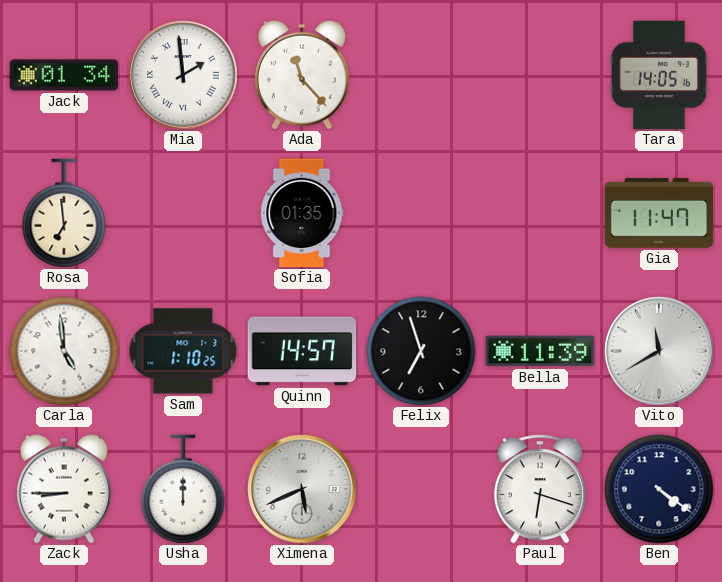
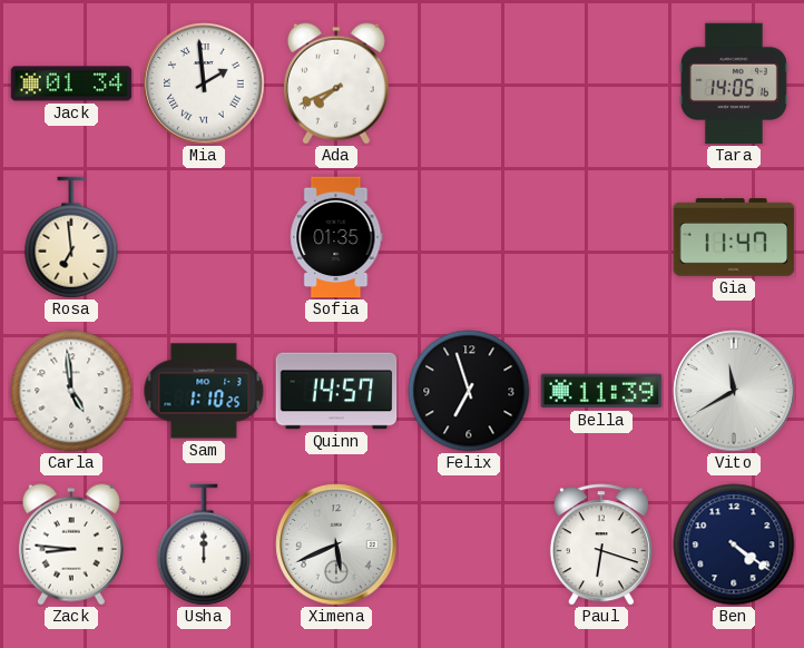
Ada: 11:23 -> 7:41 (336, 84)
Zack: 8:45 -> 8:46 (71, 544)
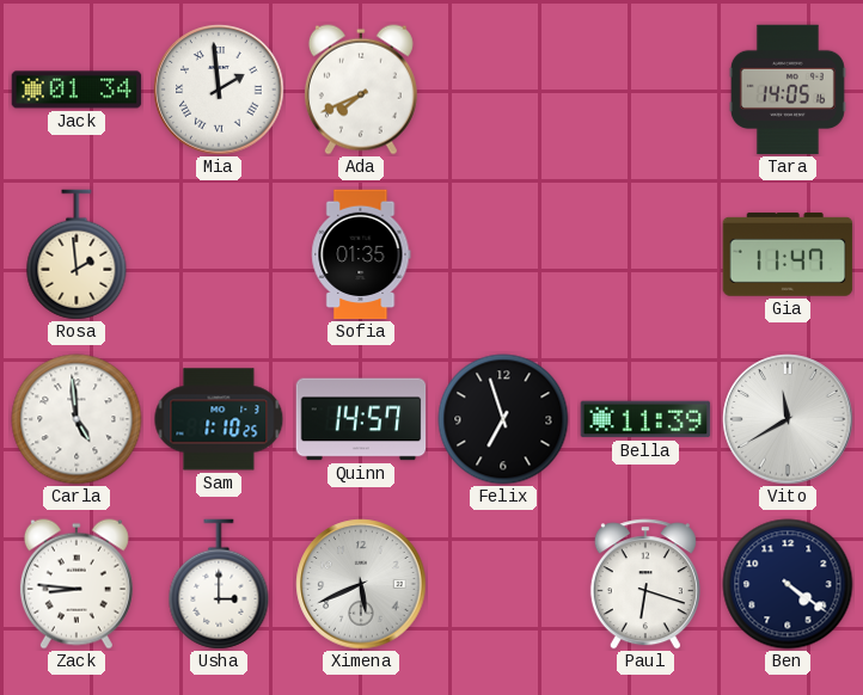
Rosa: 6:59 -> 1:59 (76, 254)
Usha: 12:00 -> 3:00 (219, 584)
